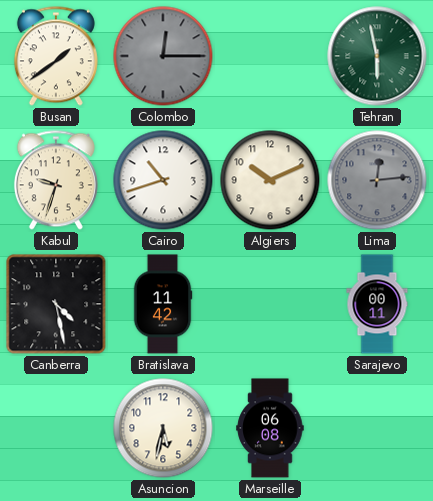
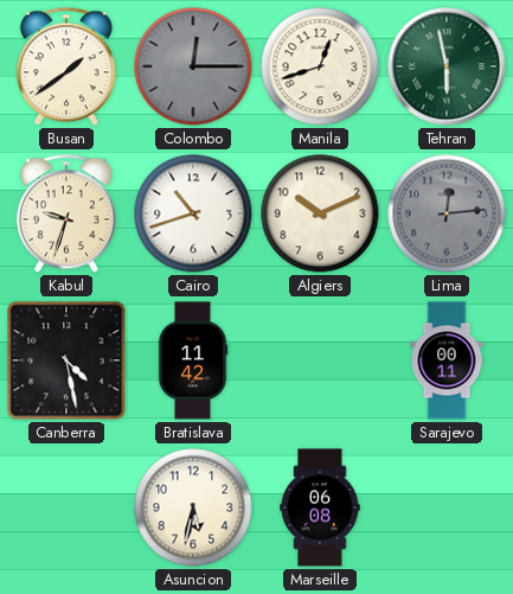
Manila: none -> 12:42 (320, 66)
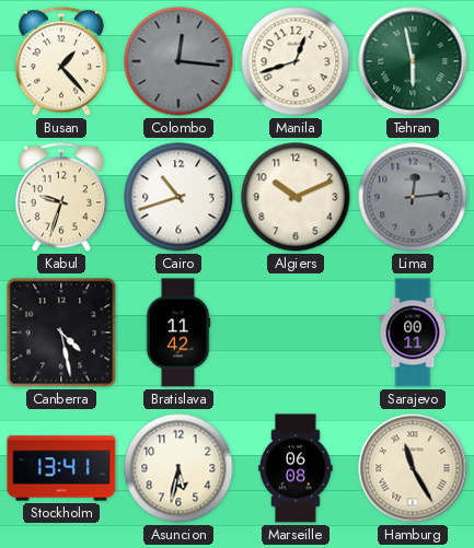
Busan: 1:39 -> 1:23 (61, 61)
Colombo: 12:15 -> 12:16 (178, 61)
Stockholm: none -> 13:41 (61, 468)
Hamburg: none -> 11:25 (413, 468)
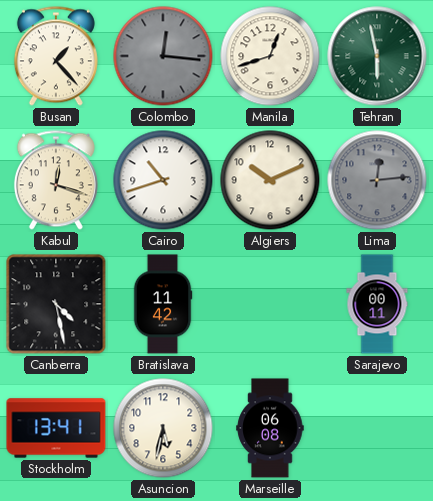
Kabul: 9:33 -> 12:18 (56, 180)
Hamburg: 11:25 -> none (413, 468)
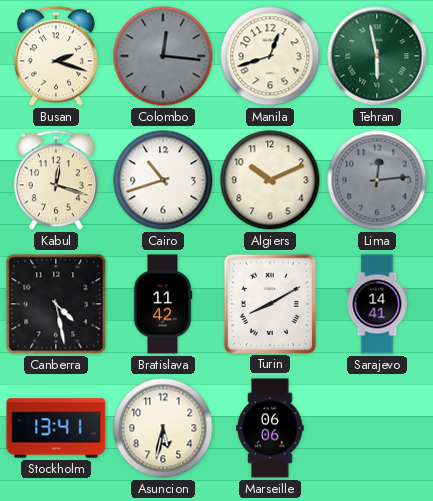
Busan: 1:23 -> 2:18 (56, 56)
Turin: none -> 8:10 (269, 303)
Sarajevo: 00:11 -> 14:41 (377, 304)
Marseille: 06:08 -> 06:06 (270, 428)
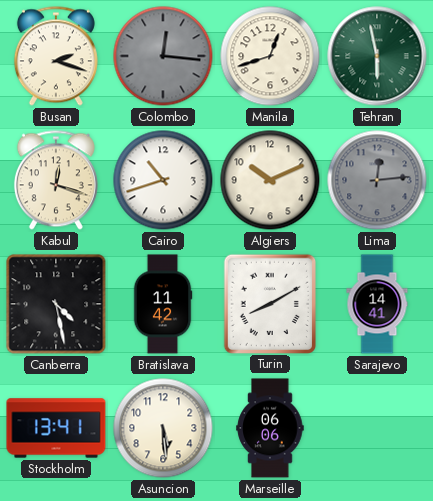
Asuncion: 5:32 -> 5:29 (163, 428)
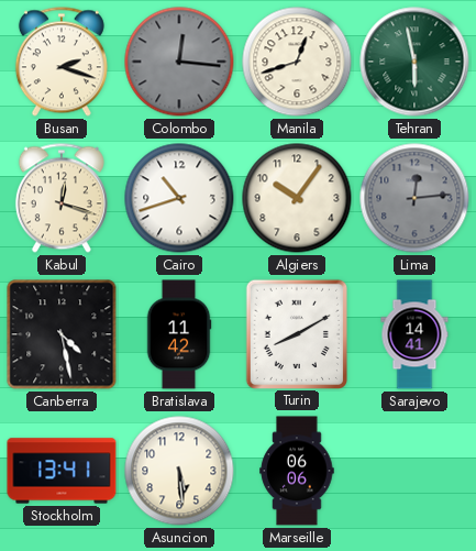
Algiers: 10:11 -> 10:06 (297, 198)
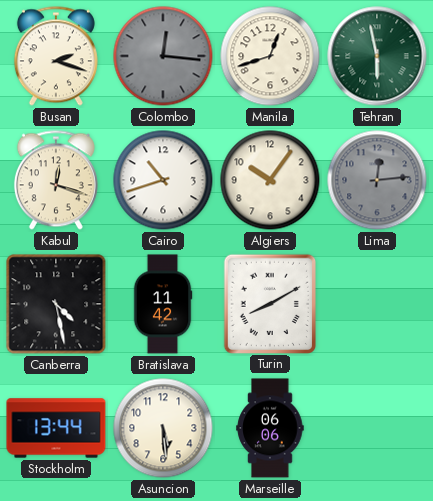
Sarajevo: 14:41 -> none (414, 334)
Stockholm: 13:41 -> 13:44 (56, 428)
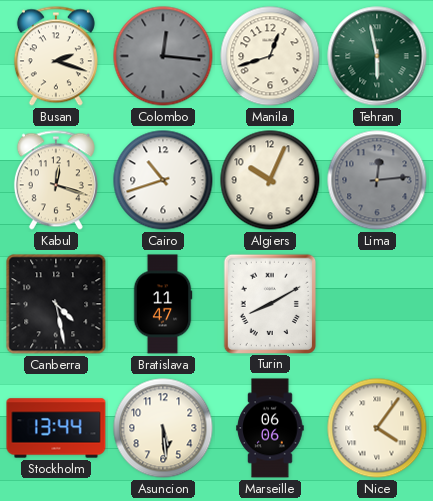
Algiers: 10:06 -> 10:04 (270, 180)
Bratislava: 11:42 -> 11:47 (163, 304)
Nice: none -> 4:06 (377, 428)
